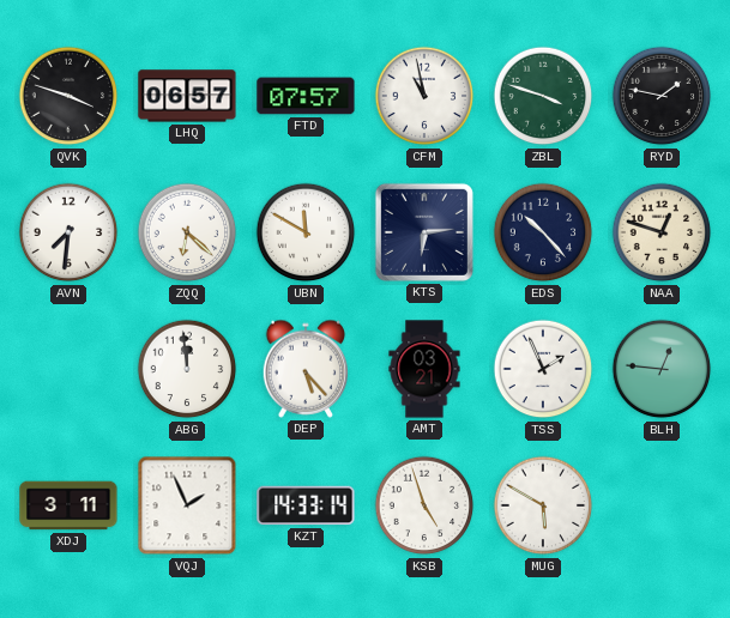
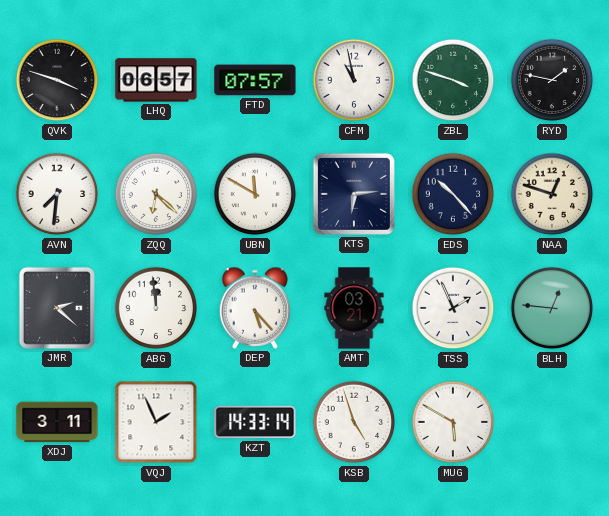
JMR: none -> 2:22 (57, 308)
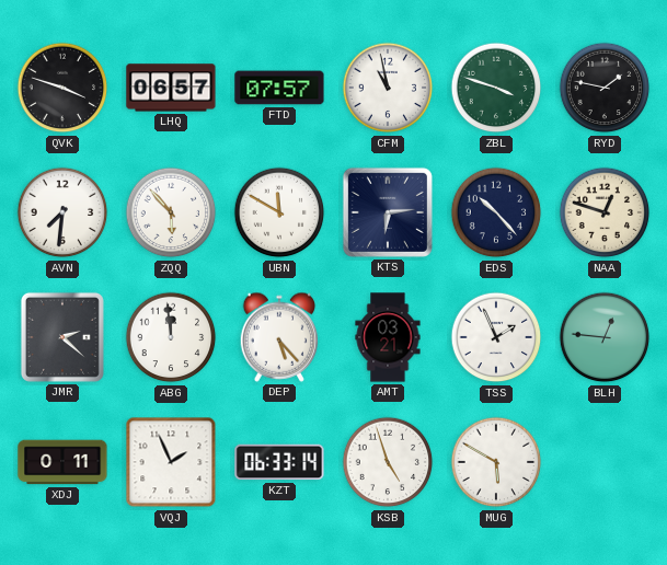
ZQQ: 6:22 -> 5:53 (171, 212)
XDJ: 3:11 -> 0:11 (62, 462)
KZT: 14:33 -> 06:33 (279, 462)
